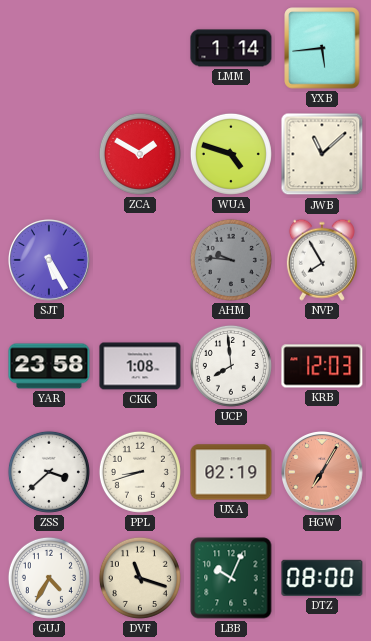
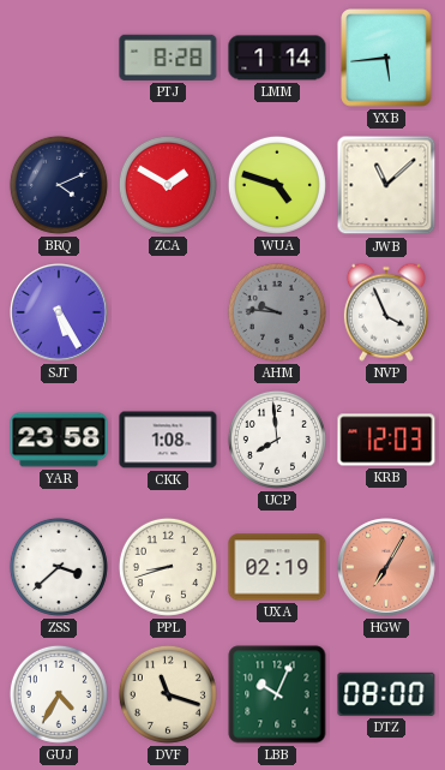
PTJ: none -> 8:28 (168, 58)
BRQ: none -> 4:11 (59, 185)
NVP: 7:55 -> 3:56 (386, 312)
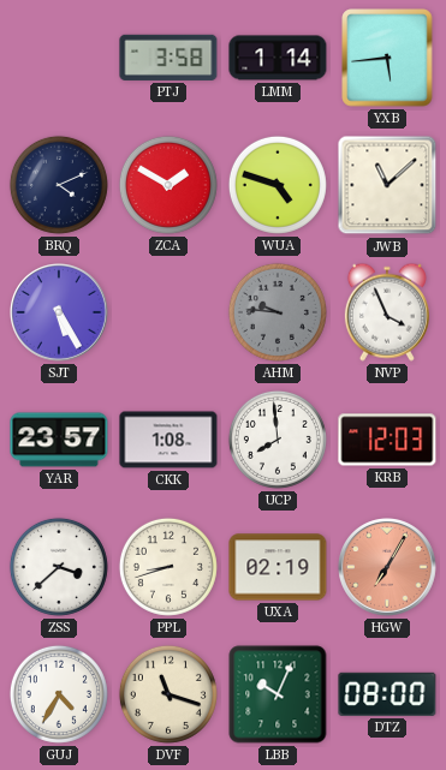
PTJ: 8:28 -> 3:58 (168, 58)
YAR: 23:58 -> 23:57 (59, 440)
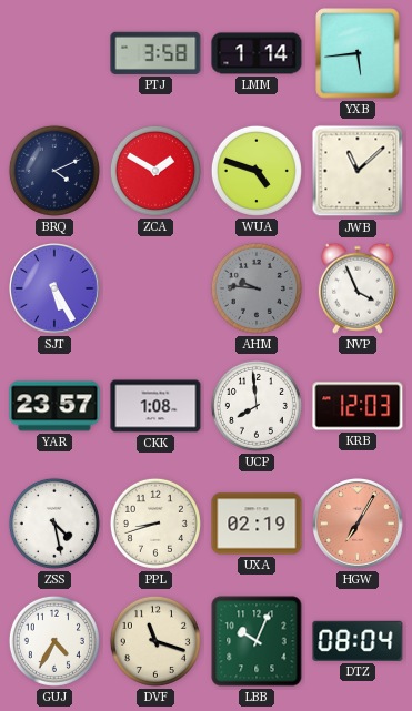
ZSS: 3:38 -> 4:28 (54, 524)
DTZ: 08:00 -> 08:04 (358, 641)
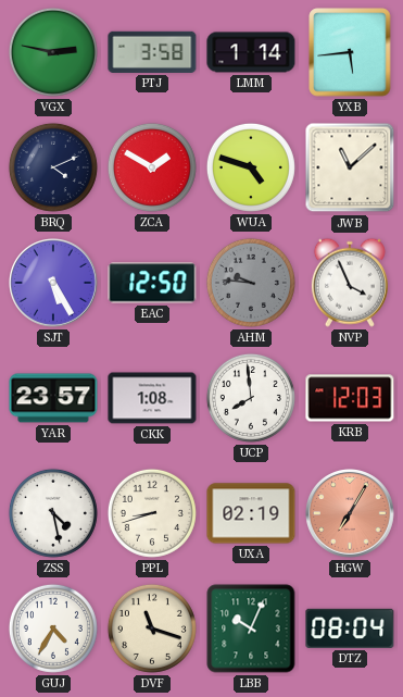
VGX: none -> 2:47 (53, 52)
EAC: none -> 12:50 (152, 283)
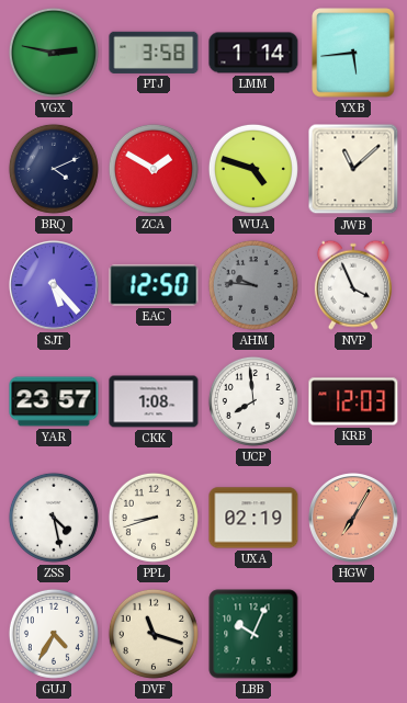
SJT: 5:25 -> 5:23 (55, 286)
DTZ: 08:04 -> none (350, 628)
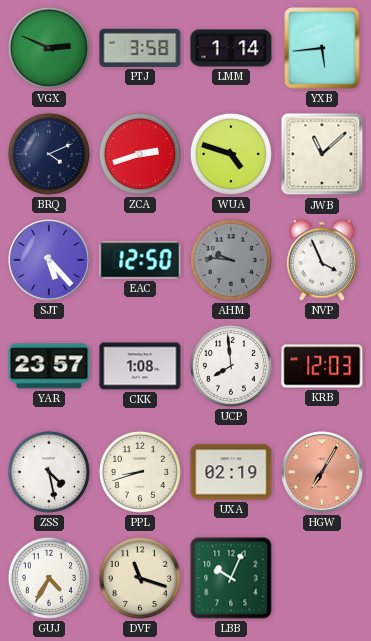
VGX: 2:47 -> 2:49 (49, 48)
ZCA: 1:50 -> 2:42 (140, 154)
